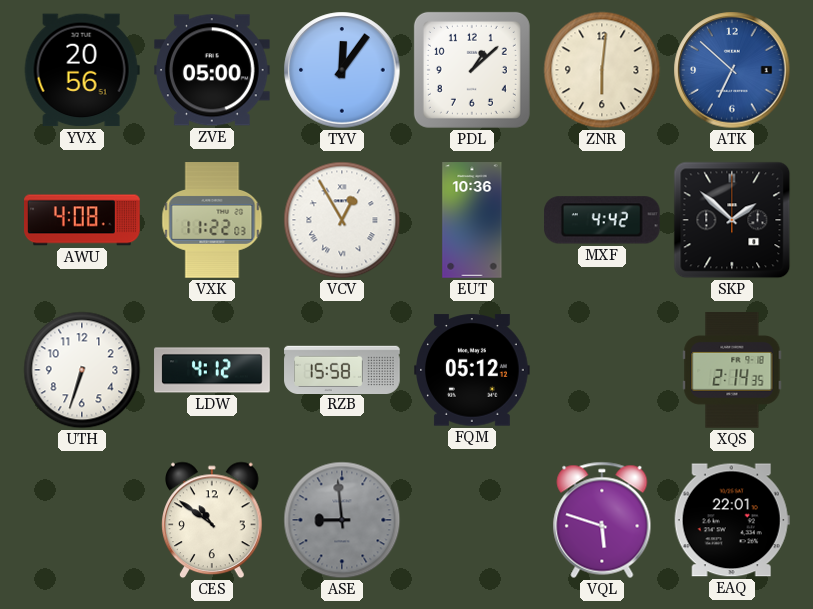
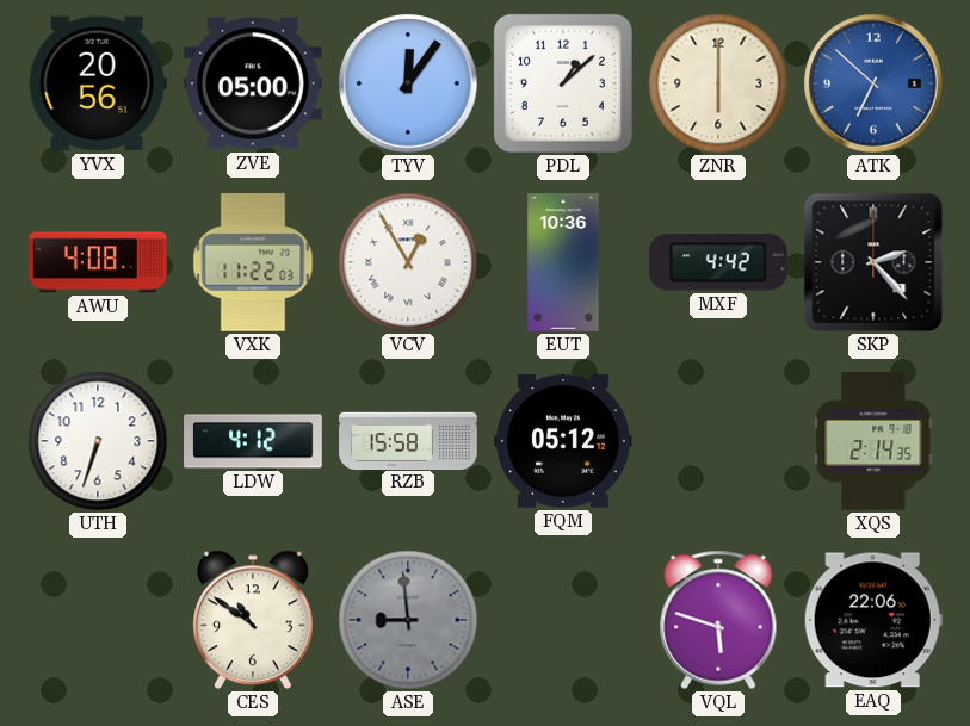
ZNR: 6:01 -> 6:00 (718, 83)
SKP: 1:52 -> 2:23 (873, 262)
EAQ: 22:01 -> 22:06 (873, 620)
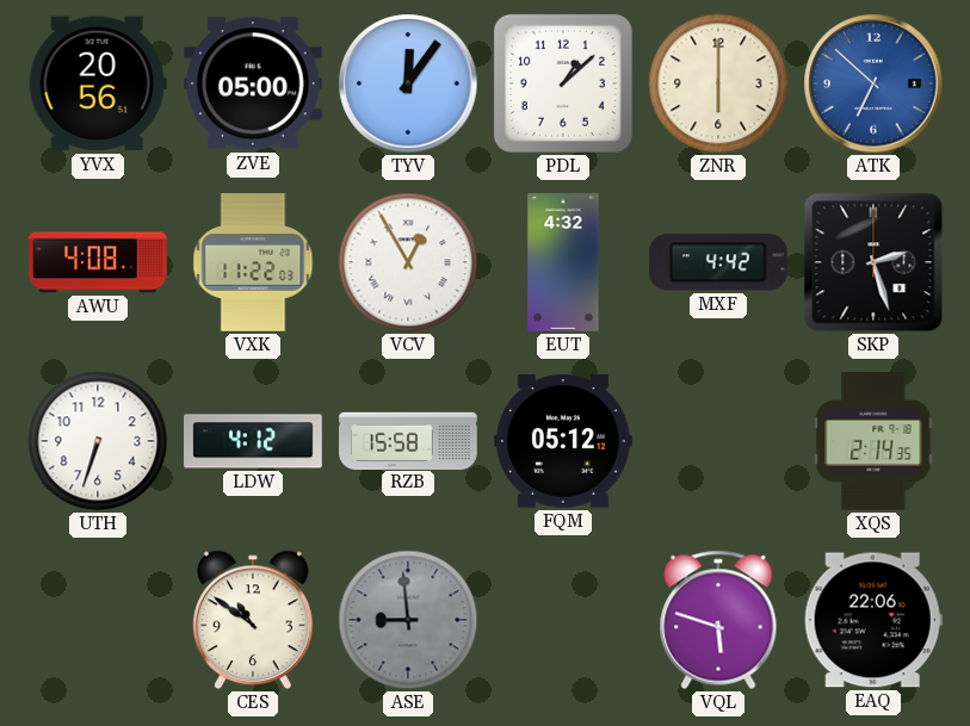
EUT: 10:36 -> 4:32 (563, 262)
SKP: 2:23 -> 2:27 (873, 262)
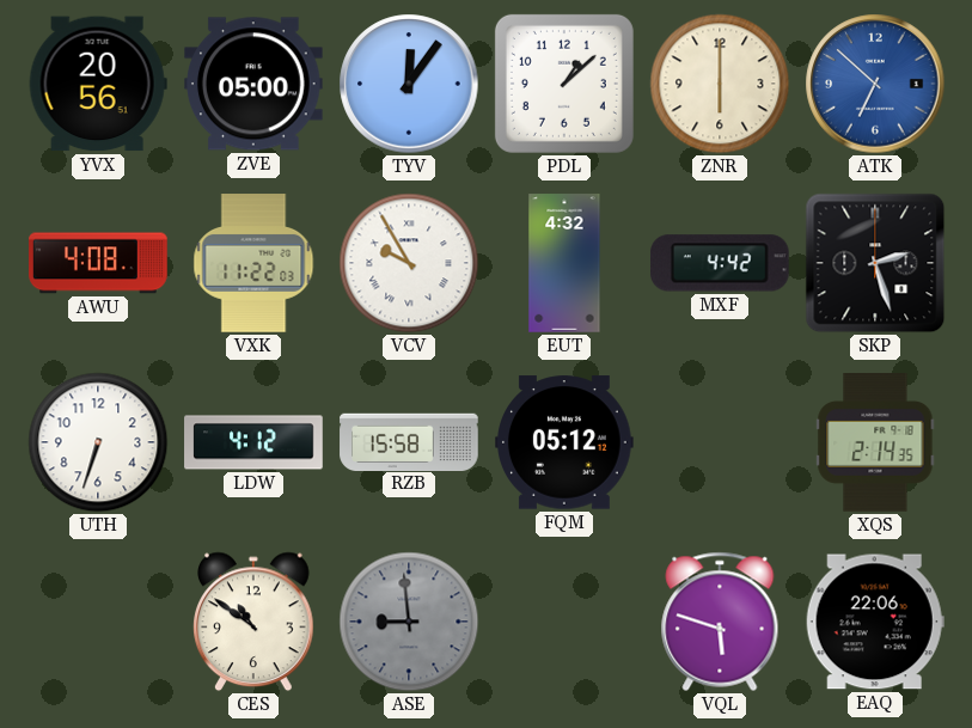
VCV: 12:55 -> 9:55 (409, 263)
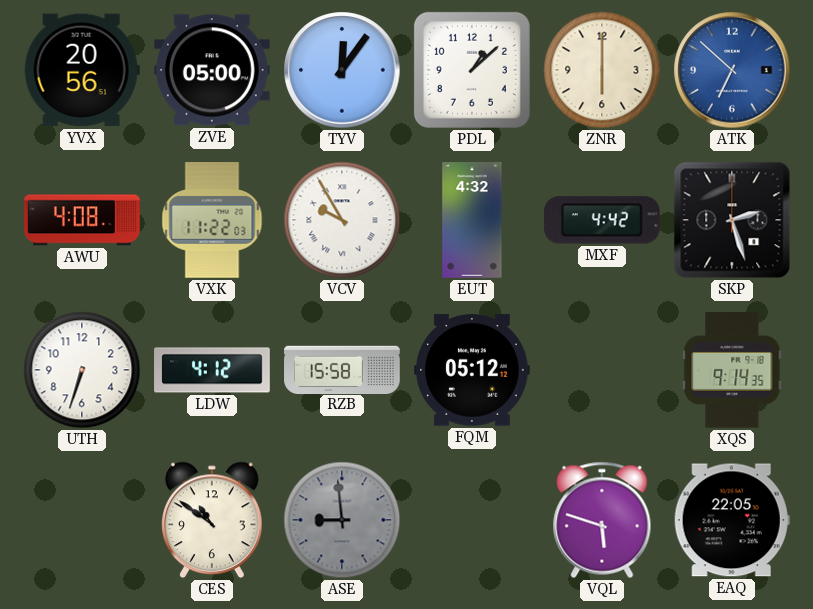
XQS: 2:14 -> 9:14 (732, 371)
EAQ: 22:06 -> 22:05 (732, 520)
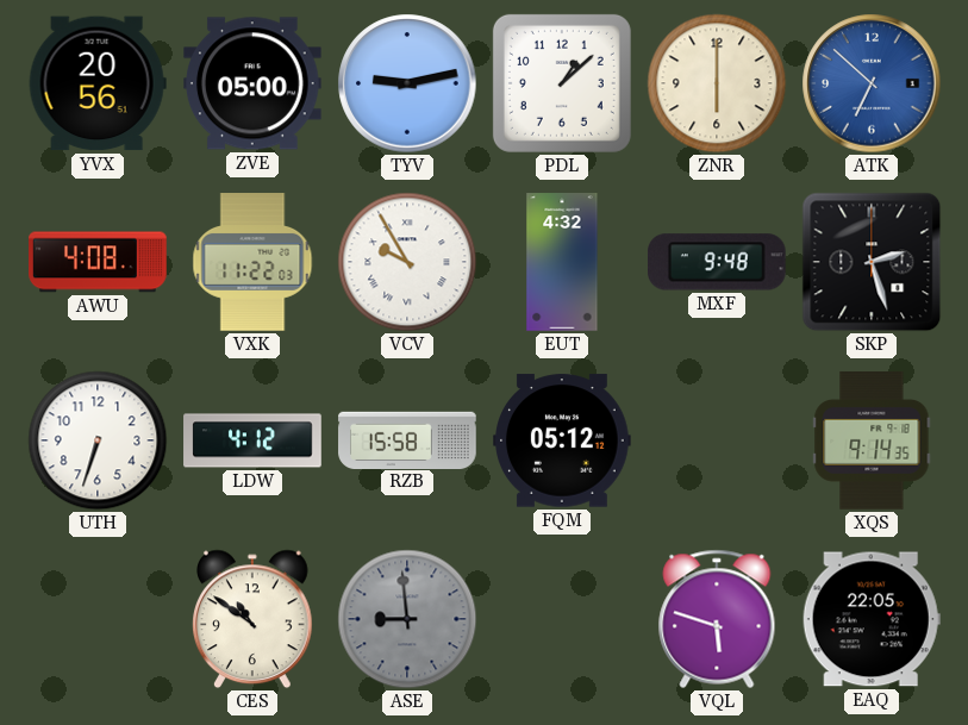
TYV: 12:06 -> 9:13 (407, 83)
MXF: 4:42 -> 9:48 (717, 262)
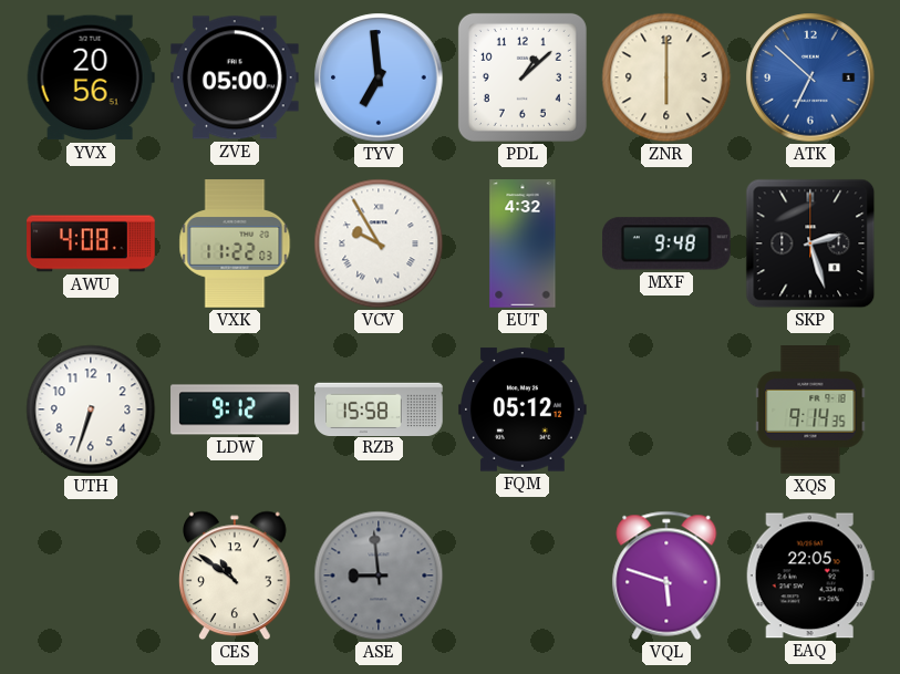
TYV: 9:13 -> 6:59 (379, 77)
LDW: 4:12 -> 9:12 (235, 409)
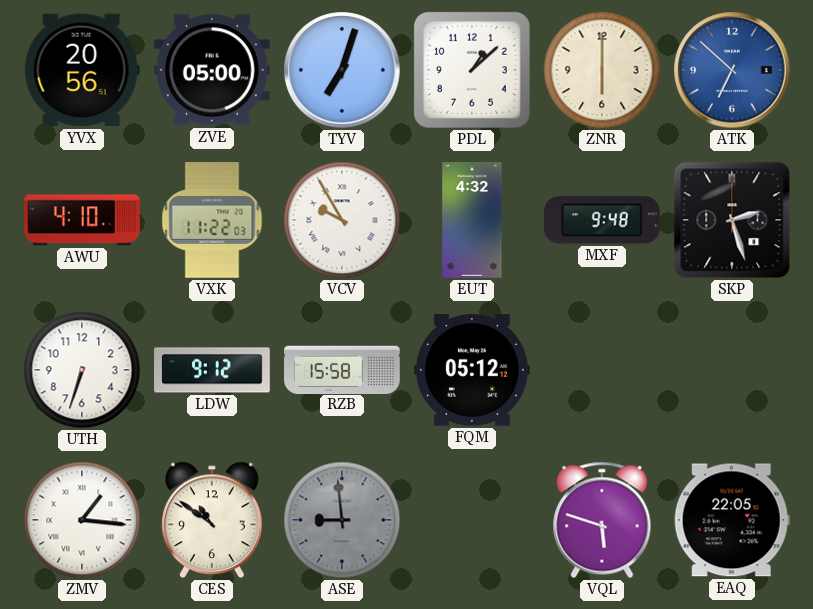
TYV: 6:59 -> 7:03 (342, 70)
AWU: 4:08 -> 4:10 (82, 220)
XQS: 9:14 -> none (810, 411)
ZMV: none -> 1:16 (82, 520)
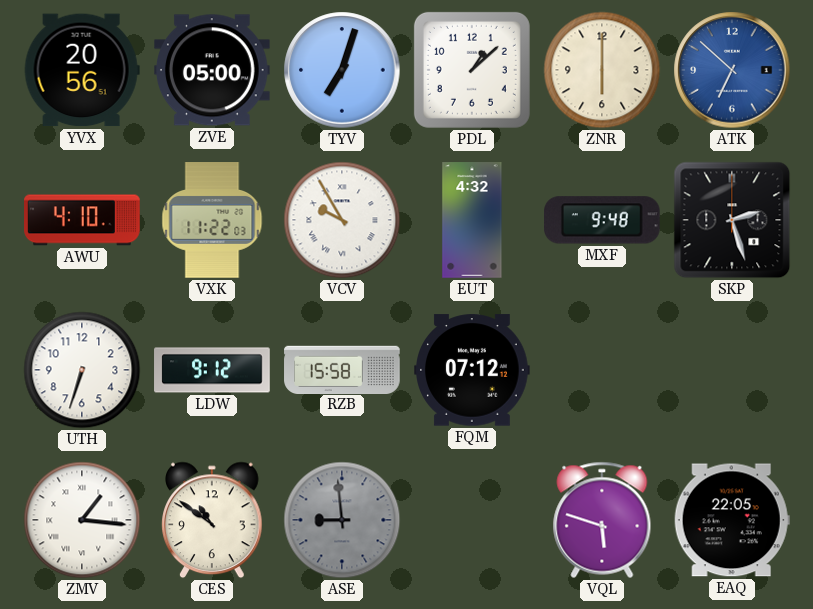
FQM: 05:12 -> 07:12 (473, 370)
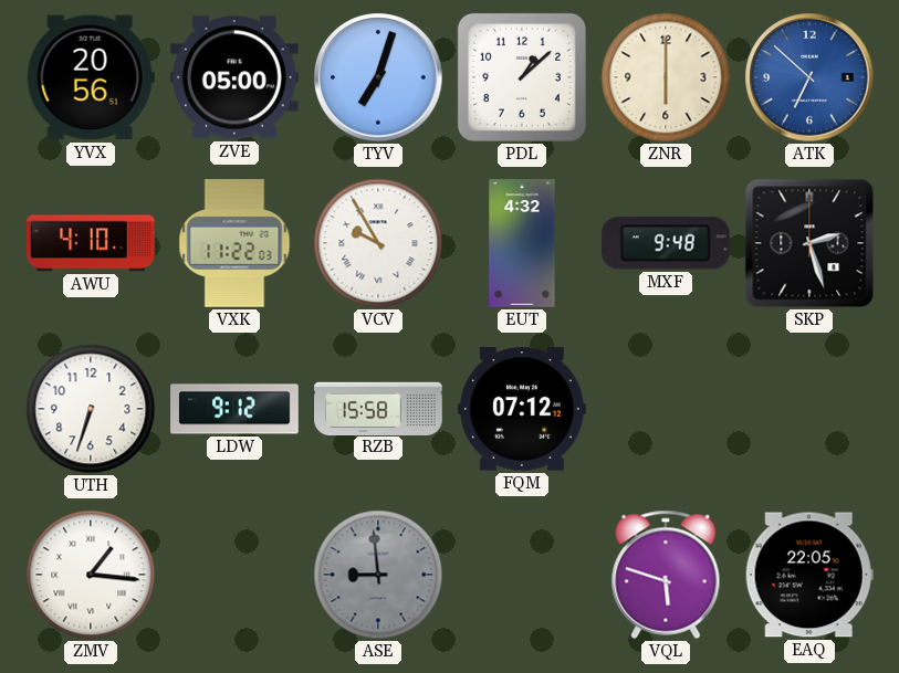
CES: 10:51 -> none (213, 520)
